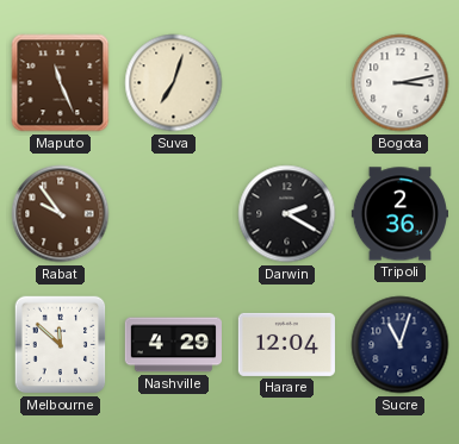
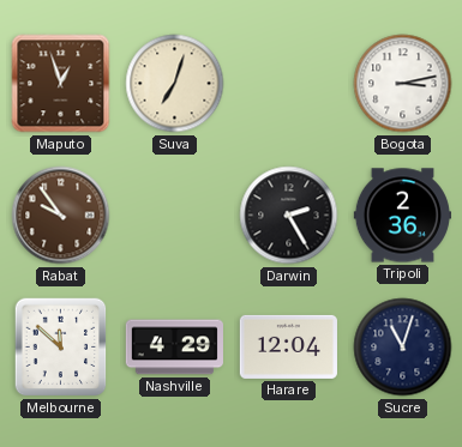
Maputo: 11:26 -> 12:57 (61, 84)
Darwin: 2:20 -> 2:25 (289, 216)
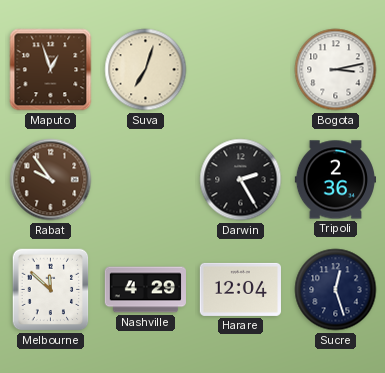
Sucre: 11:03 -> 12:27 (336, 290)
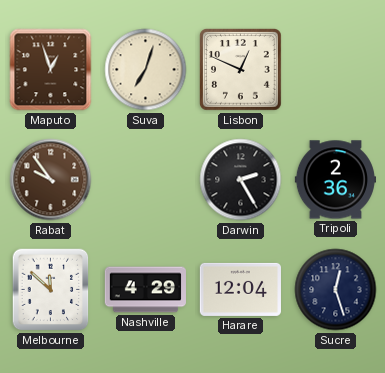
Lisbon: none -> 12:49 (240, 69)
Bogota: 3:13 -> none (336, 70)
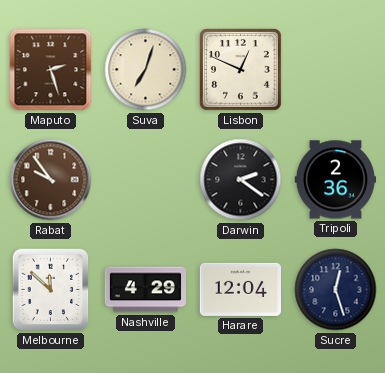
Maputo: 12:57 -> 2:27 (51, 70)
Darwin: 2:25 -> 2:21 (241, 180)
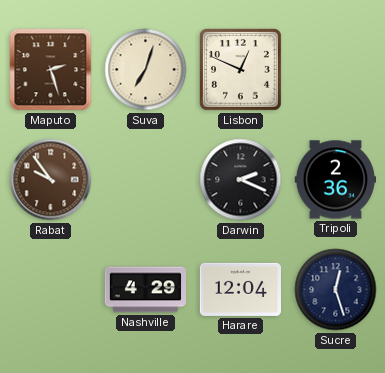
Darwin: 2:21 -> 2:19 (241, 180)
Melbourne: 11:52 -> none (51, 290)
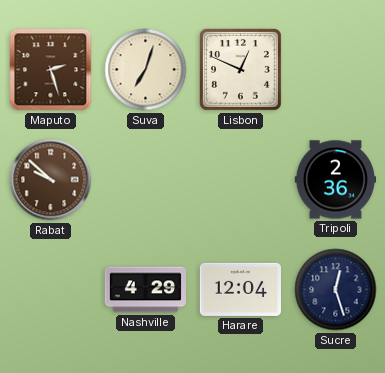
Rabat: 9:54 -> 9:52 (51, 180)
Darwin: 2:19 -> none (241, 180)
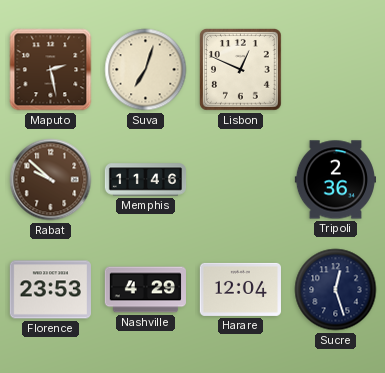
Maputo: 2:27 -> 2:28 (51, 70)
Memphis: none -> 11:46 (146, 180)
Florence: none -> 23:53 (50, 290)
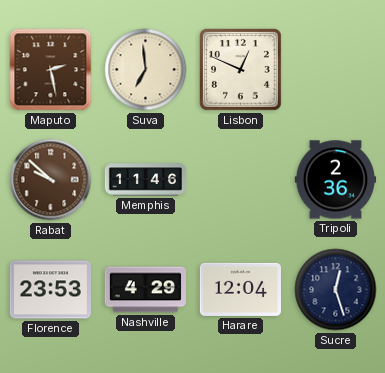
Suva: 7:03 -> 6:59 (146, 70)
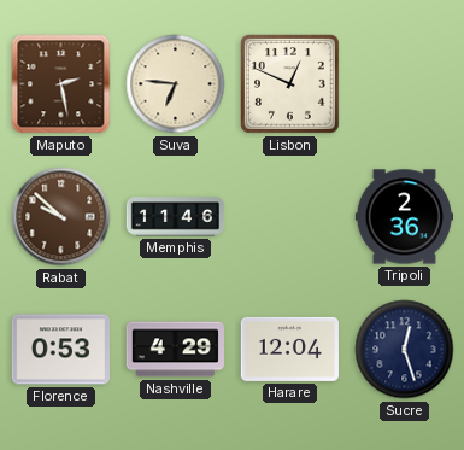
Suva: 6:59 -> 6:46 (176, 84)
Florence: 23:53 -> 0:53 (60, 350)
